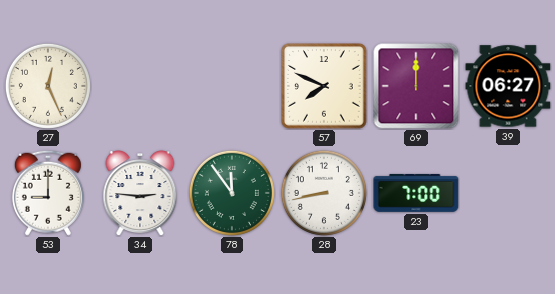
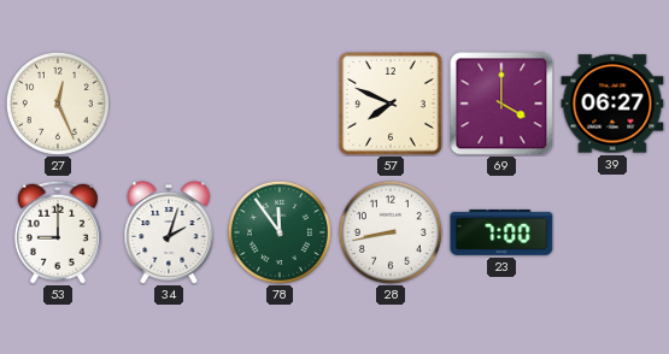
69: 12:00 -> 4:00 (501, 104)
34: 2:46 -> 2:03 (169, 232)
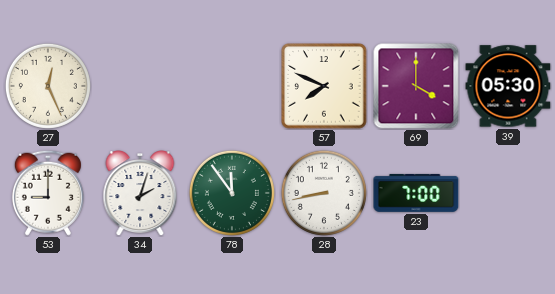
39: 06:27 -> 05:30 (508, 86)
